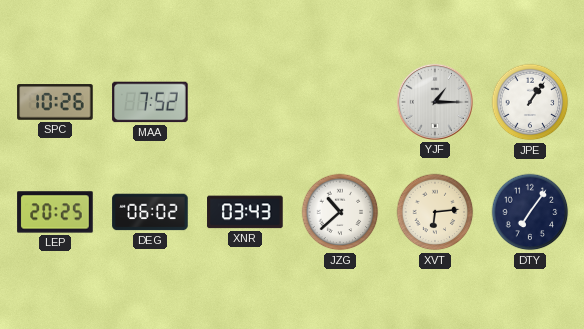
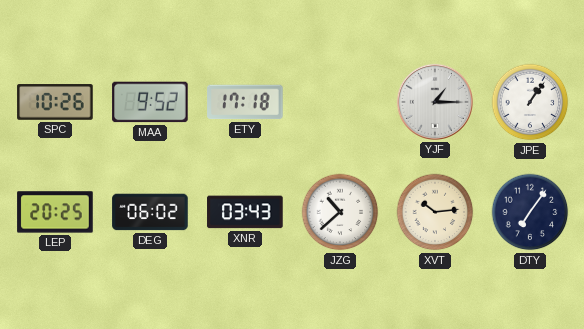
MAA: 7:52 -> 9:52 (150, 102)
ETY: none -> 17:18 (245, 102)
XVT: 6:14 -> 10:14 (435, 212)
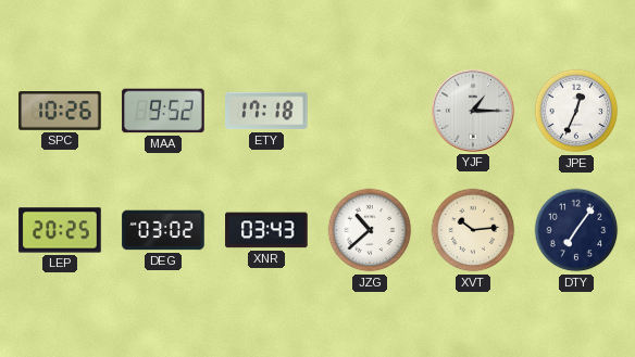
JPE: 1:06 -> 12:34 (576, 111)
DEG: 06:02 -> 03:02 (163, 230)
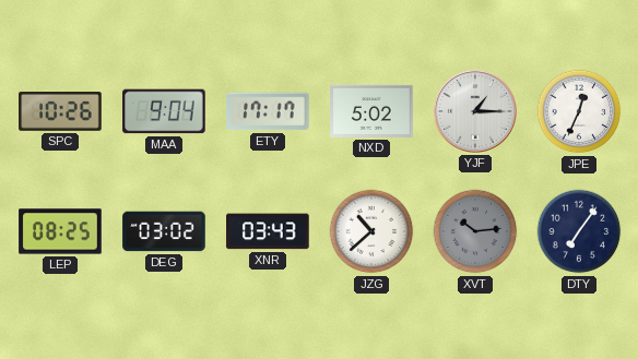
MAA: 9:52 -> 9:04 (164, 111)
ETY: 17:18 -> 17:17 (268, 111)
NXD: none -> 5:02 (371, 111)
LEP: 20:25 -> 08:25 (60, 231)
XVT dial: cream -> grey (475, 231)
